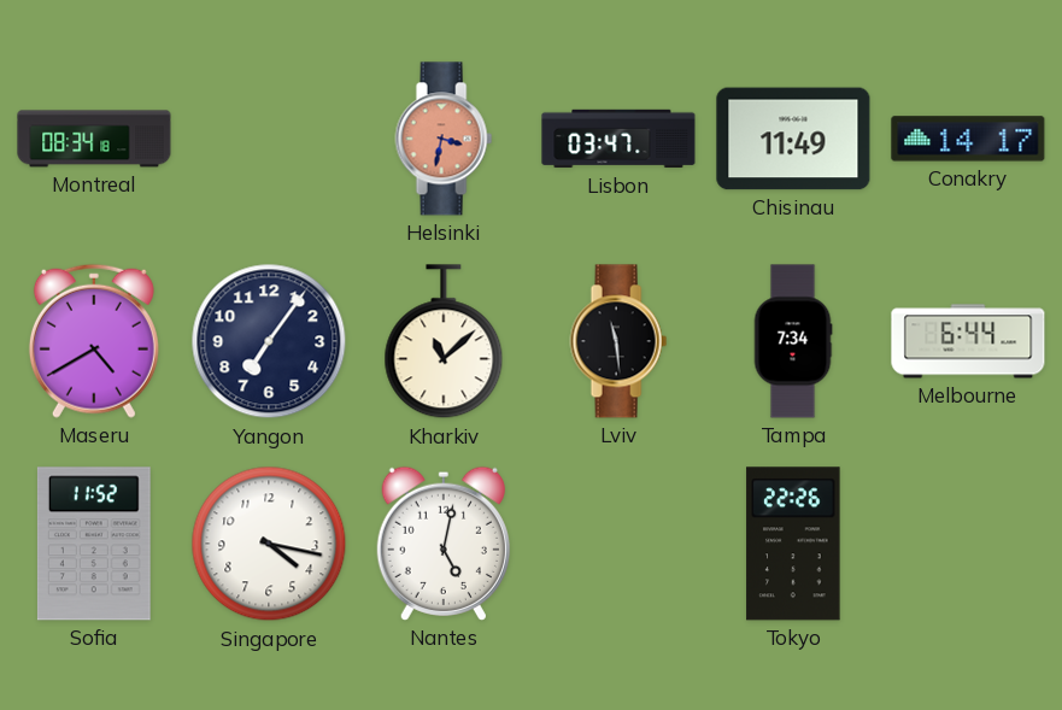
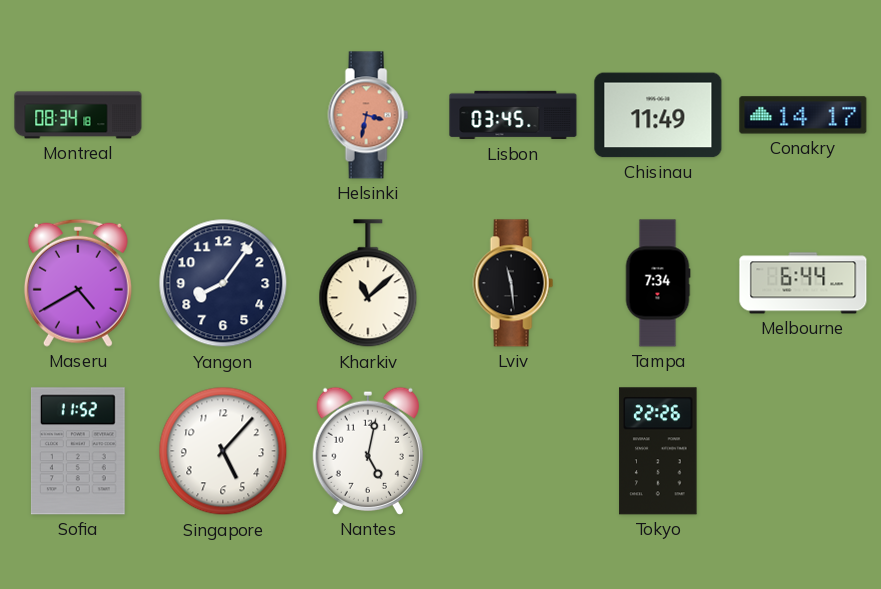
Lisbon: 03:47 -> 03:45 (513, 115)
Yangon: 7:06 -> 8:06 (223, 283)
Singapore: 4:17 -> 5:07 (223, 451)
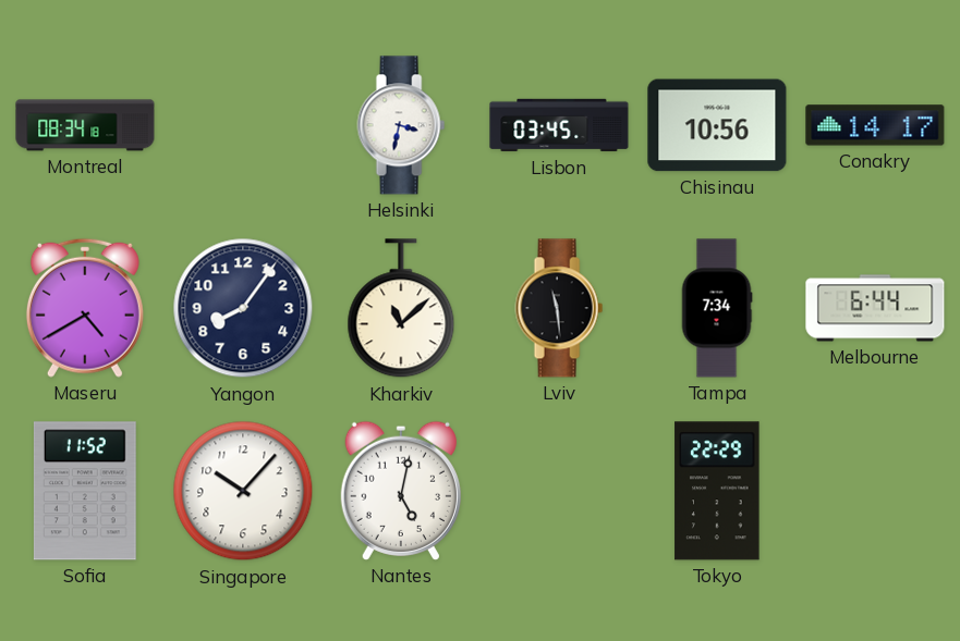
Helsinki dial: salmon -> white (401, 125)
Chisinau: 11:49 -> 10:56 (717, 125)
Singapore: 5:07 -> 10:07 (243, 491)
Tokyo: 22:26 -> 22:29 (717, 491)
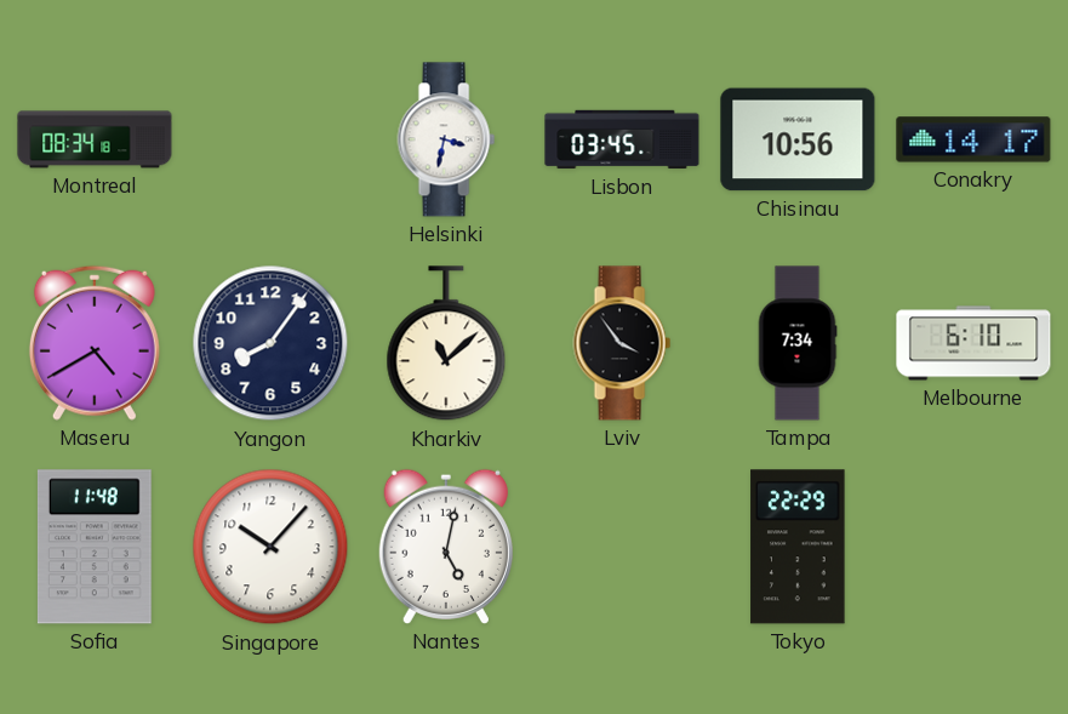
Lviv: 11:29 -> 3:54 (622, 343)
Melbourne: 6:44 -> 6:10 (973, 343)
Sofia: 11:52 -> 11:48 (95, 547)
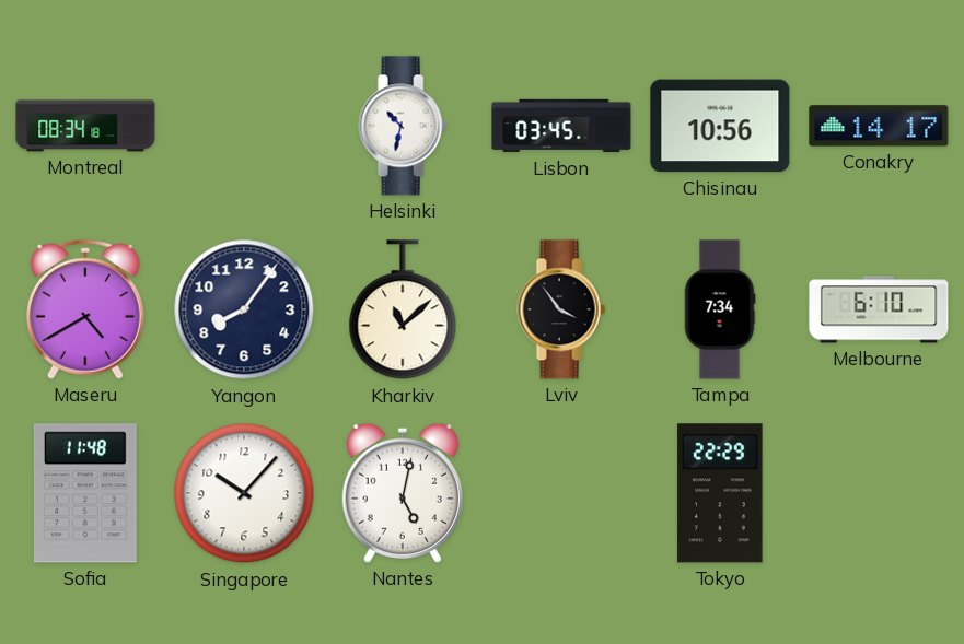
Helsinki: 3:32 -> 10:32 (403, 126)
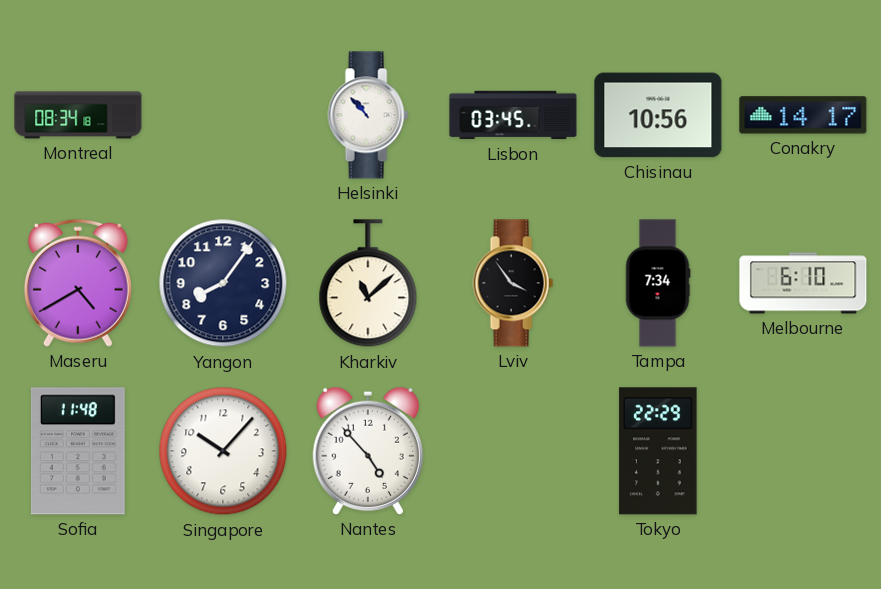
Helsinki: 10:32 -> 10:53 (368, 115)
Nantes: 5:02 -> 4:53 (368, 451)
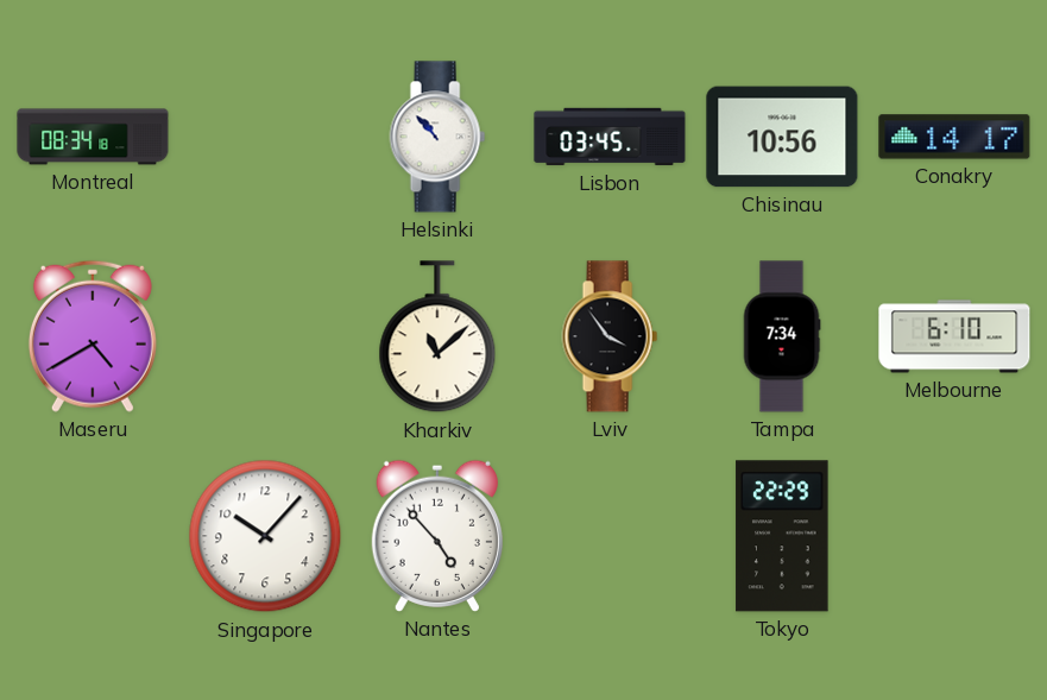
Yangon: 8:06 -> none (223, 283)
Sofia: 11:48 -> none (78, 451)
